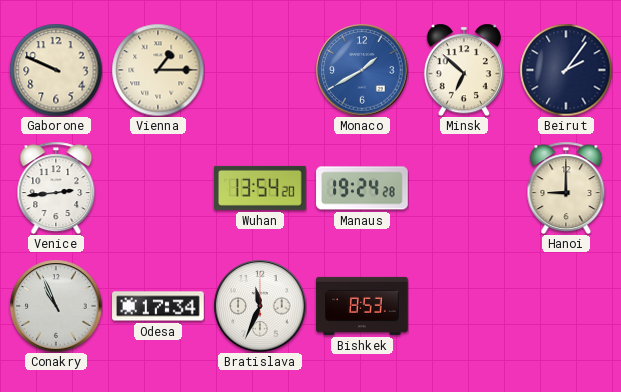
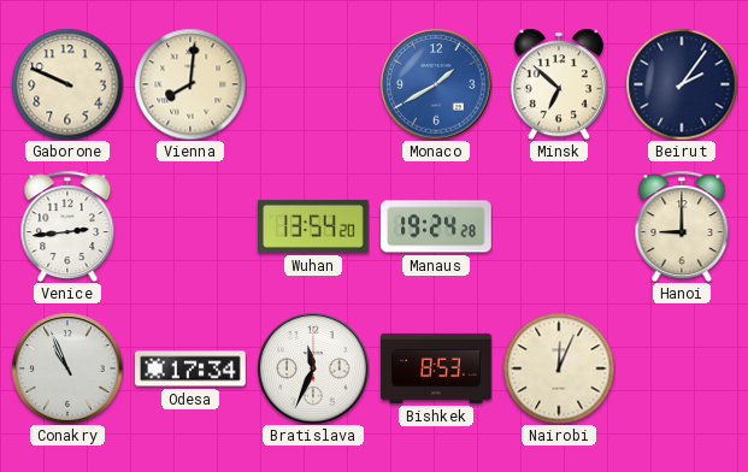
Vienna: 1:15 -> 8:01 (190, 84)
Nairobi: none -> 12:04 (559, 368)
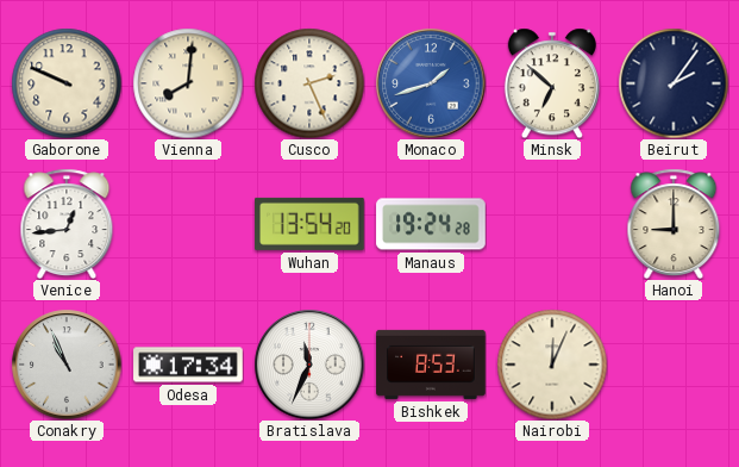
Cusco: none -> 2:26 (309, 83)
Monaco: 1:40 -> 1:42 (431, 83)
Venice: 2:44 -> 12:44 (67, 224)
